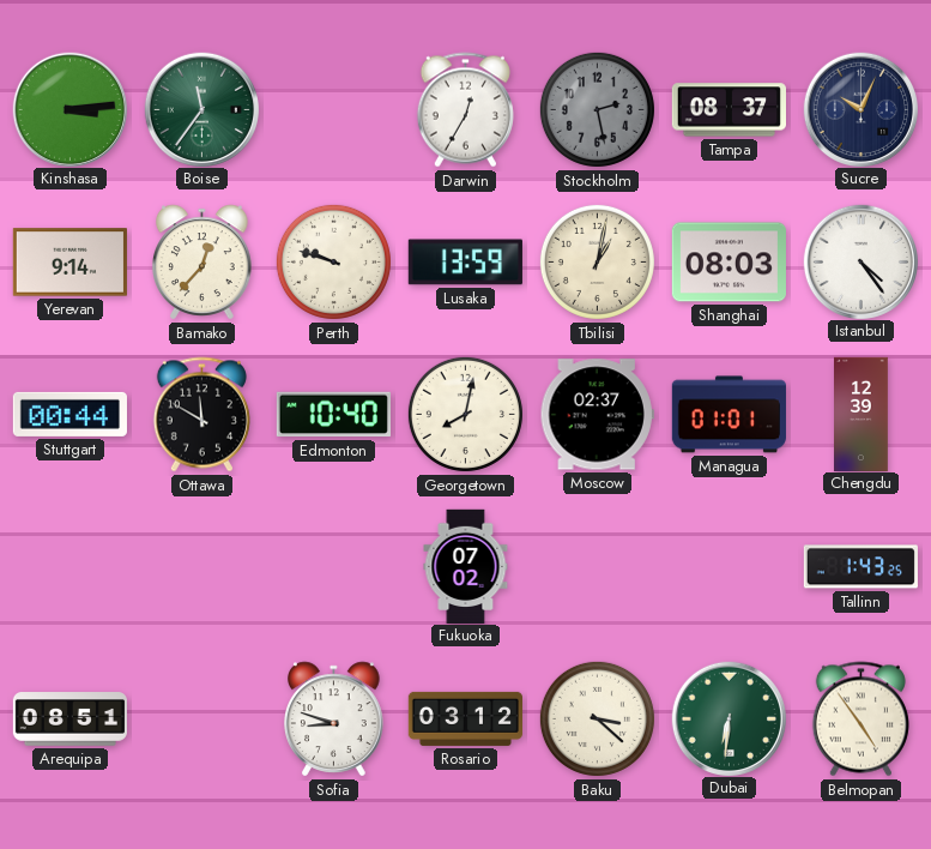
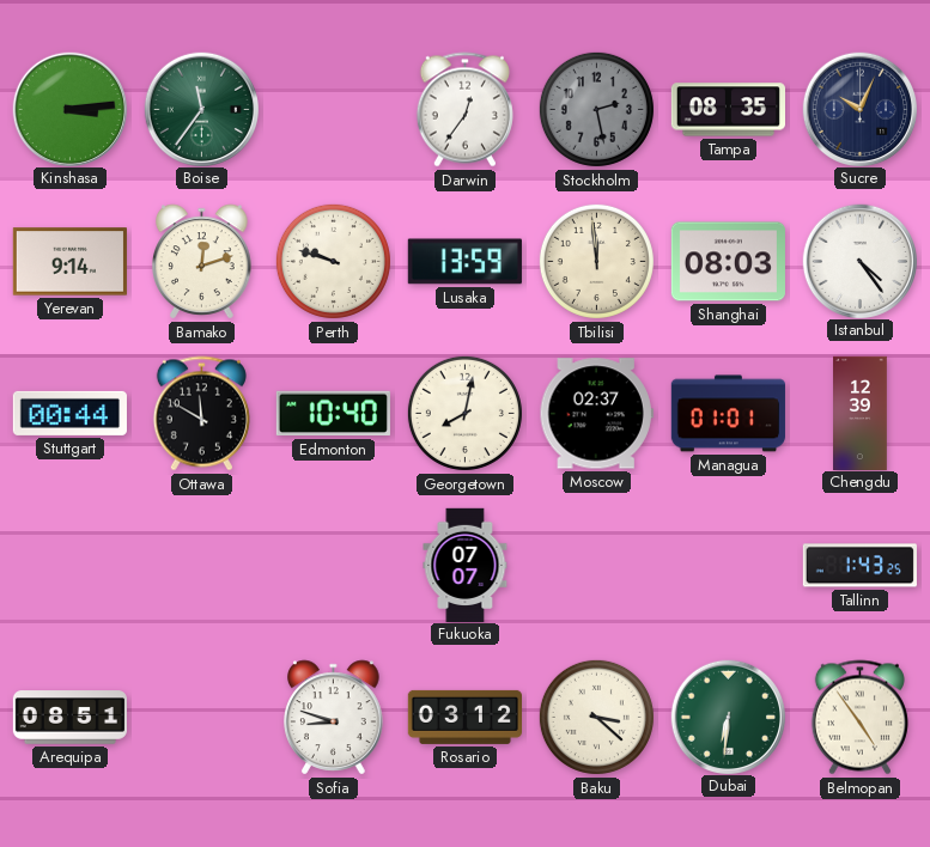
Darwin: 12:35 -> 12:36 (464, 110)
Tampa: 08:37 -> 08:35 (728, 110)
Bamako: 12:37 -> 12:12 (202, 262)
Tbilisi: 1:02 -> 11:59 (596, 261)
Fukuoka: 07:02 -> 07:07 (466, 565)
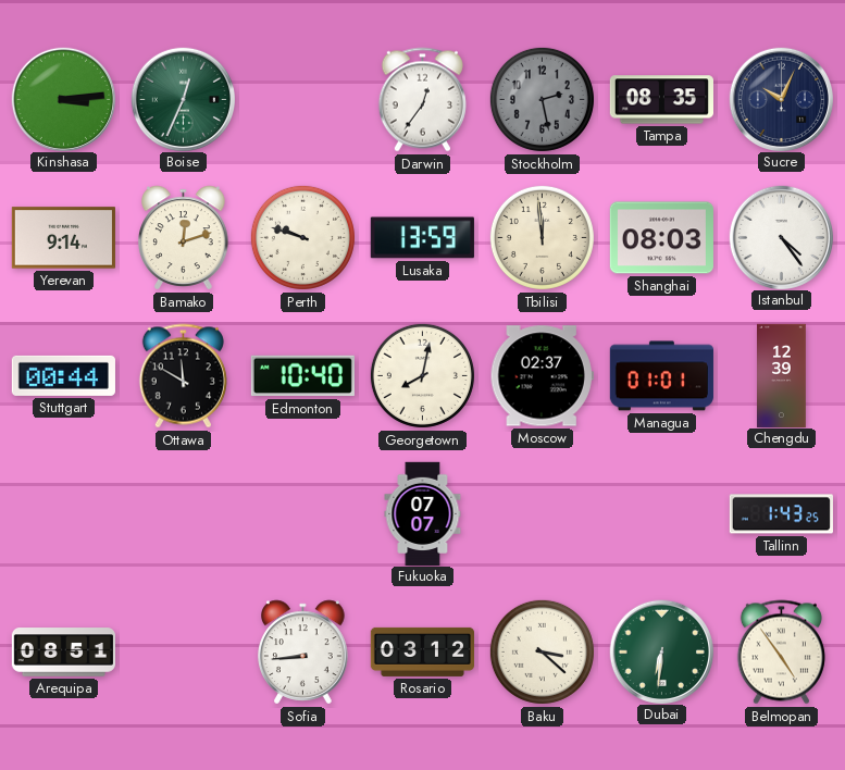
Boise: 11:36 -> 12:34 (183, 99)
Sofia: 8:48 -> 8:44 (303, 653)
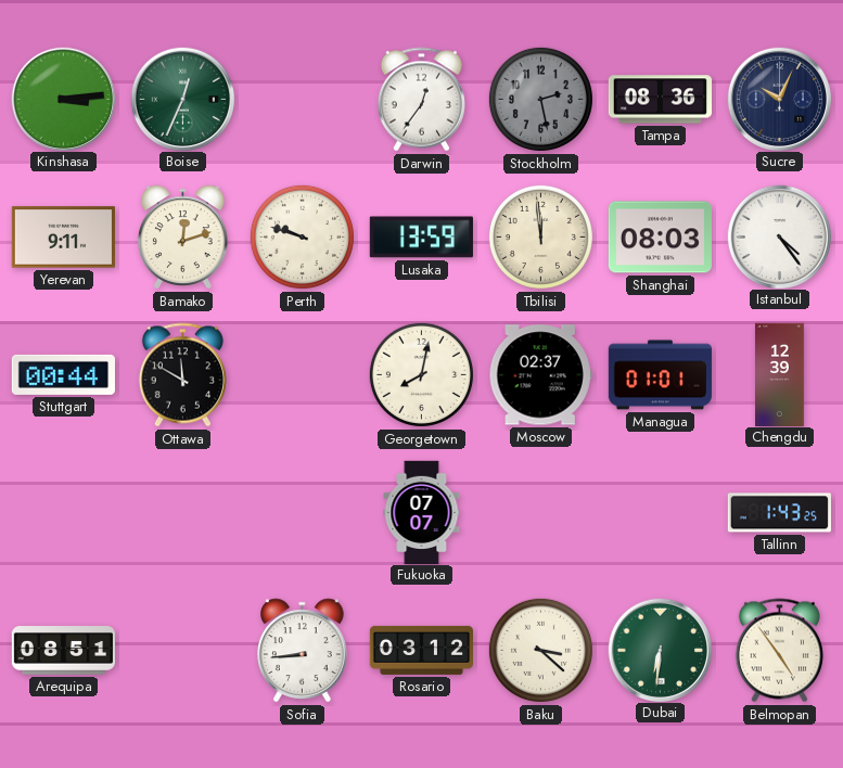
Tampa: 08:35 -> 08:36 (660, 100)
Yerevan: 9:14 -> 9:11 (63, 238)
Edmonton: 10:40 -> none (302, 376)
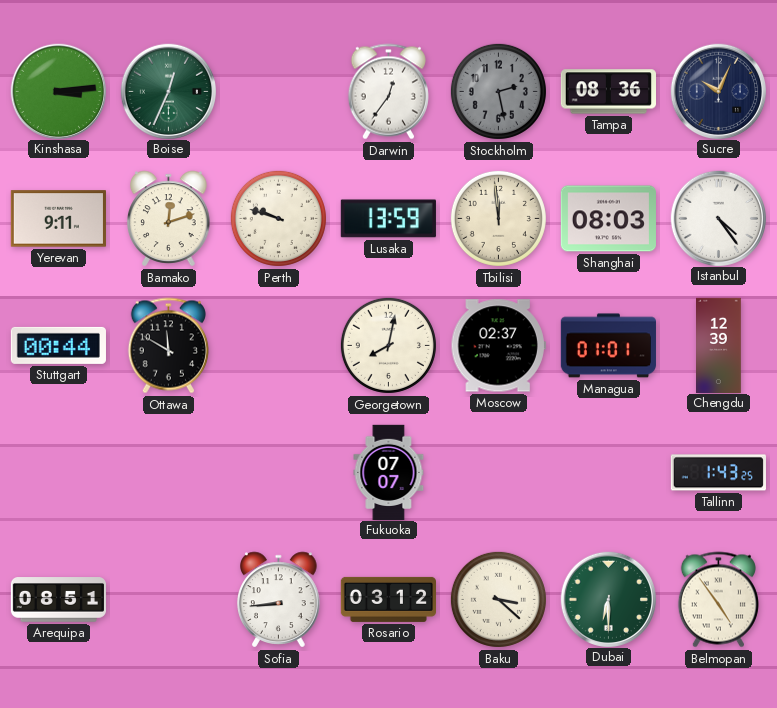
Dubai: 6:31 -> 6:30 (608, 599)
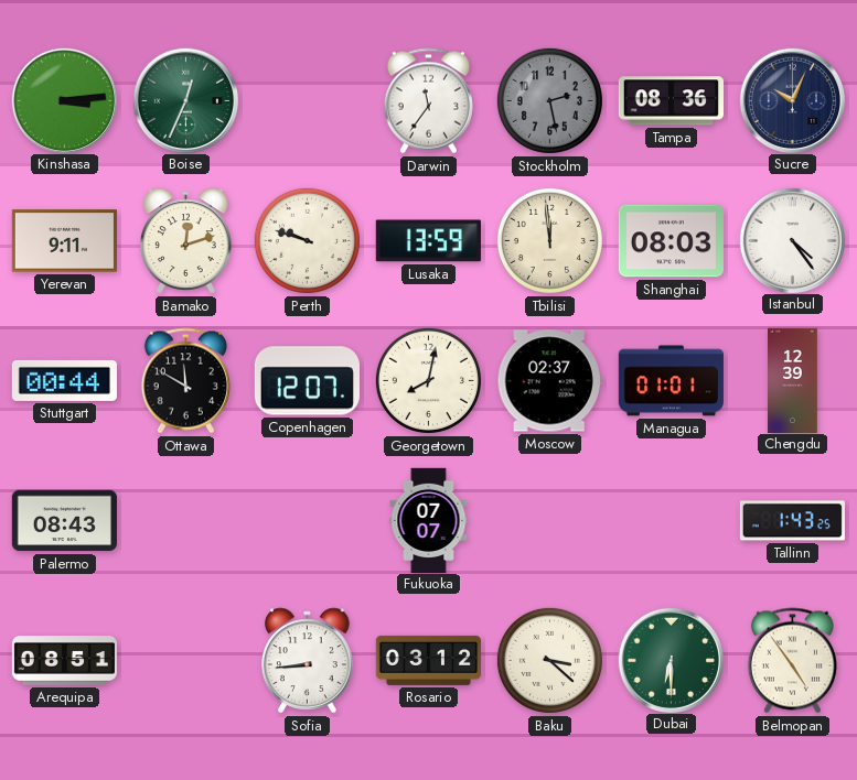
Darwin: 12:36 -> 11:36 (428, 101)
Copenhagen: none -> 12:07 (307, 381)
Palermo: none -> 08:43 (64, 521)
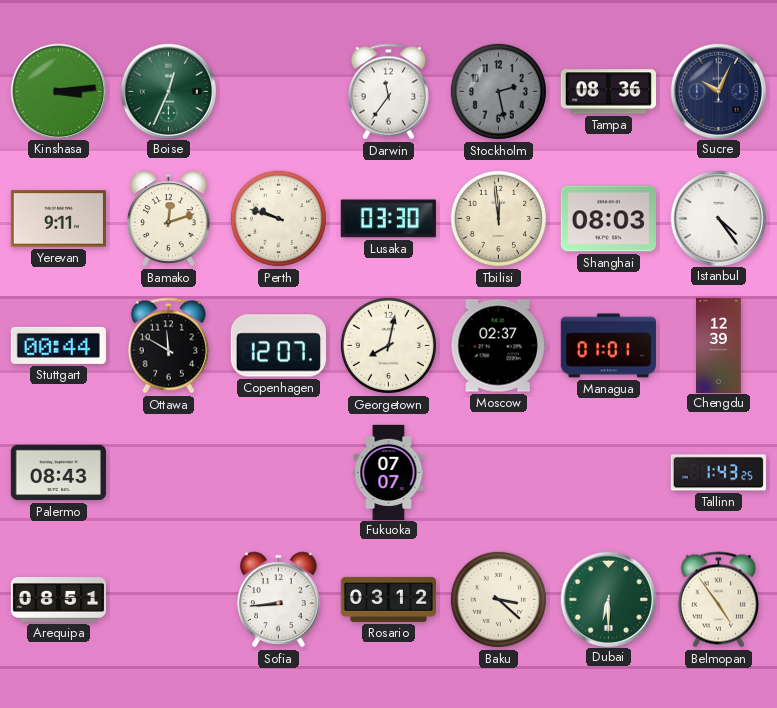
Lusaka: 13:59 -> 03:30 (388, 219)
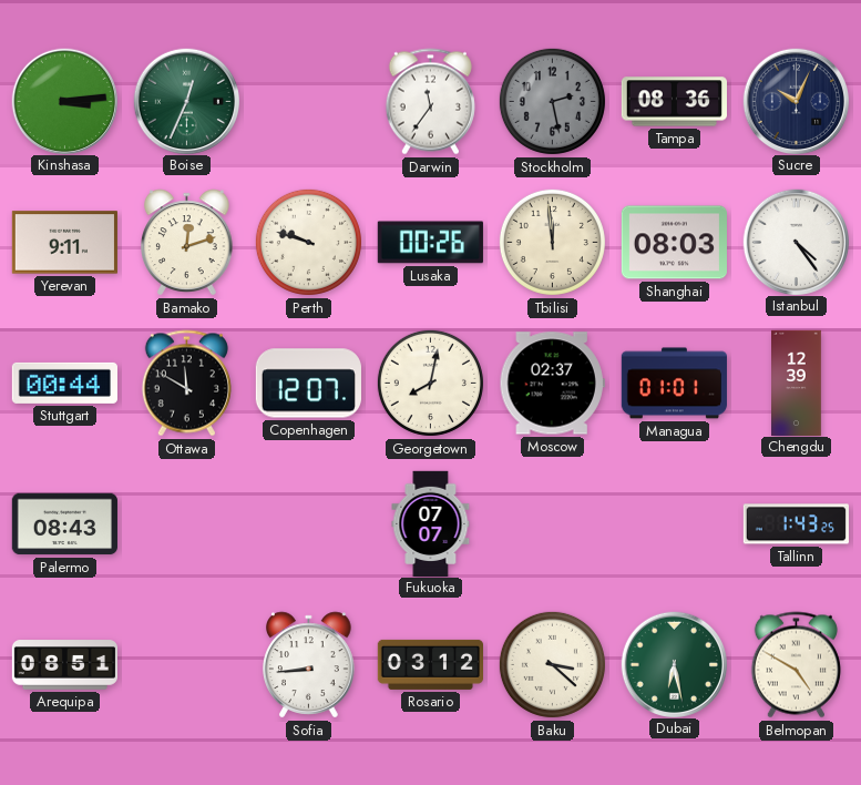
Lusaka: 03:30 -> 00:26 (430, 243)
Dubai: 6:30 -> 6:28 (674, 664)
Belmopan: 4:54 -> 4:50 (796, 665)
